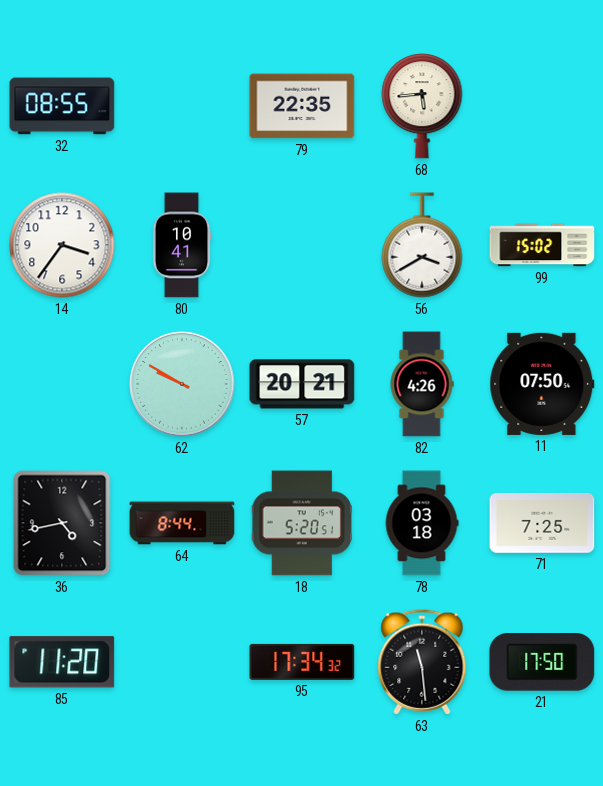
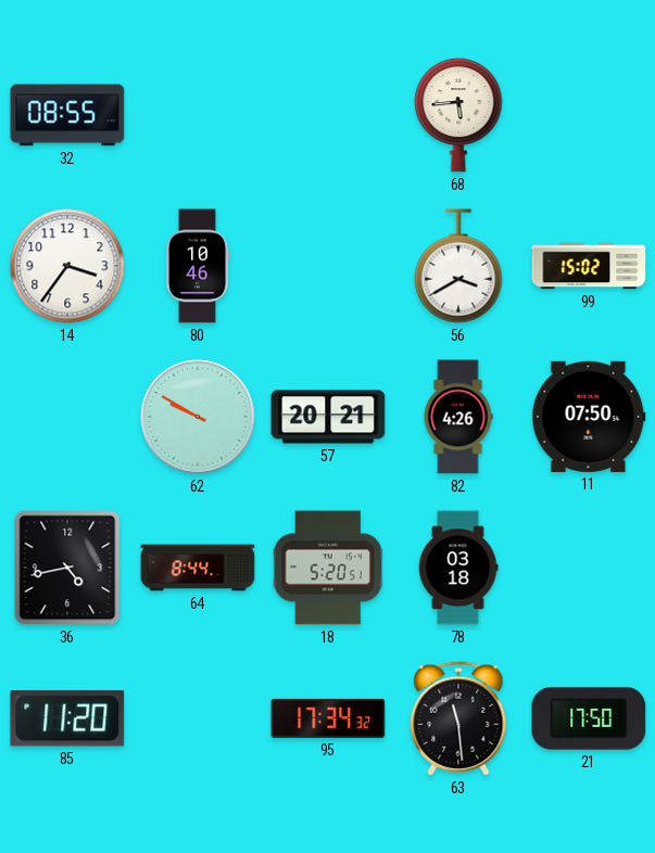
79: 22:35 -> none (302, 106)
80: 10:41 -> 10:46 (198, 266)
71: 7:25 -> none (542, 524)
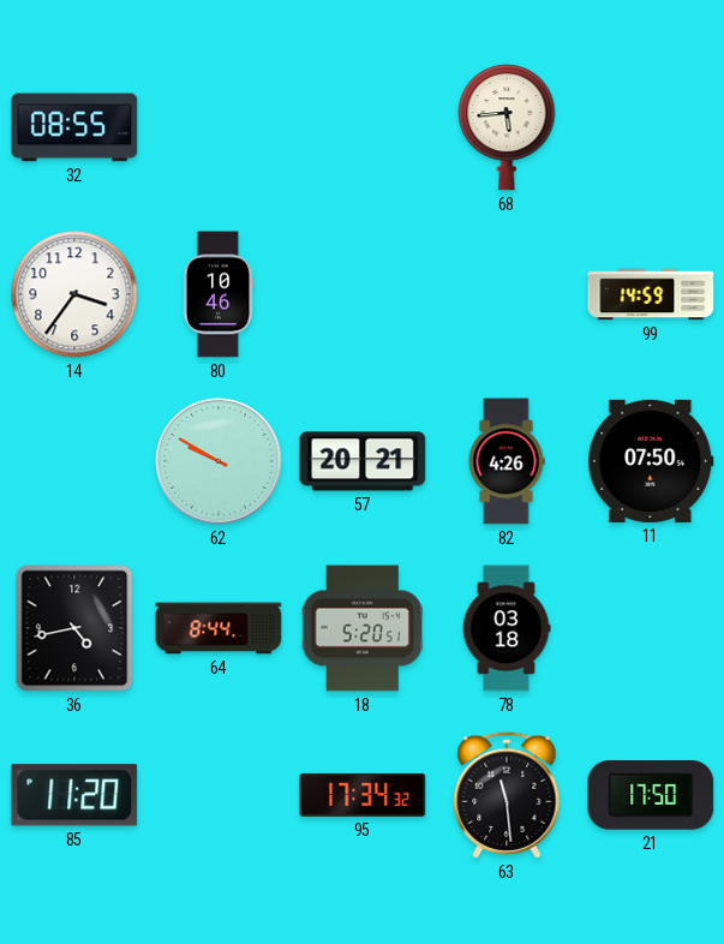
56: 3:40 -> none (458, 266)
99: 15:02 -> 14:59 (651, 294)
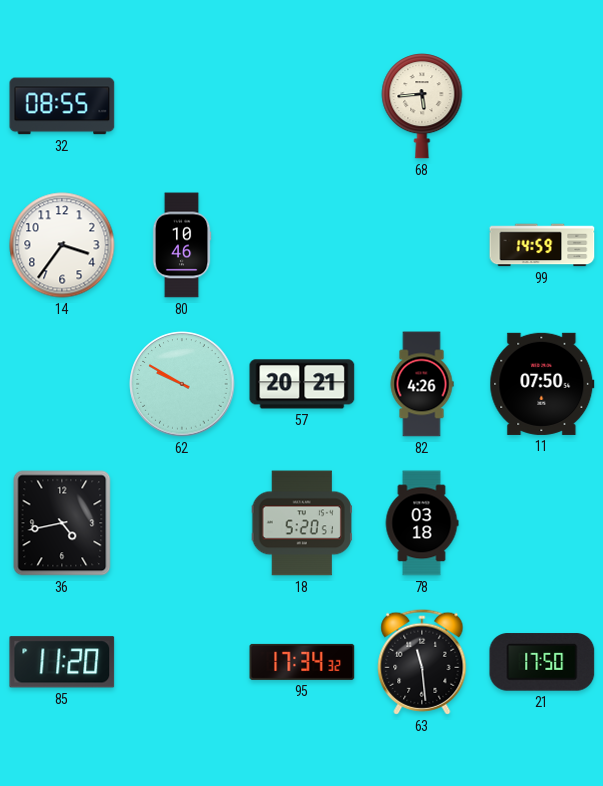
64: 8:44 -> none (219, 628)
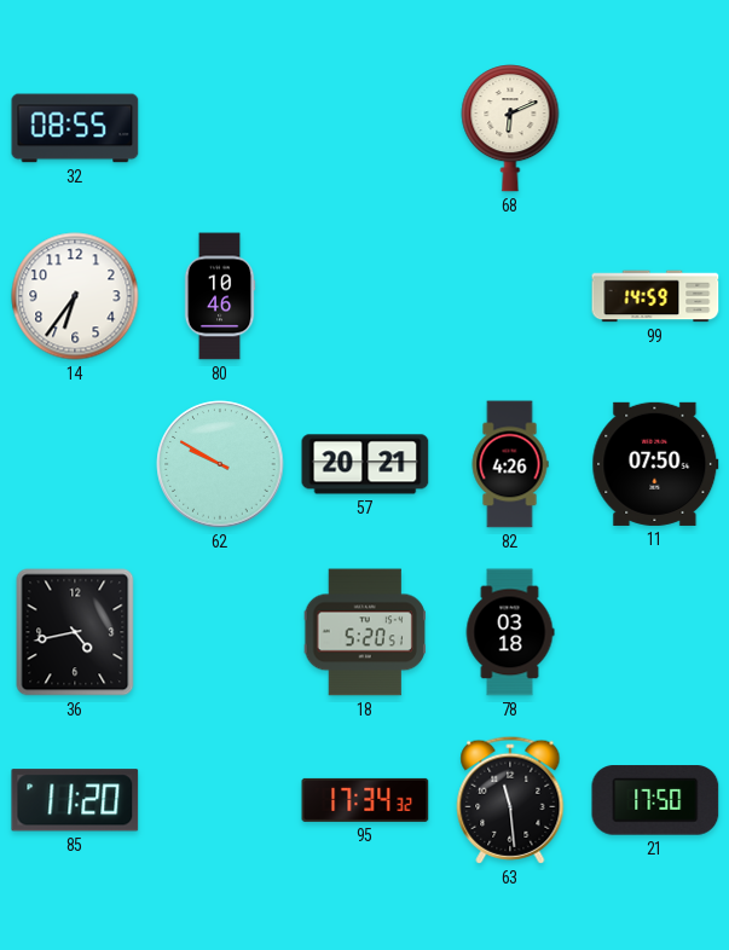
68: 5:44 -> 6:11 (510, 128)
14: 3:36 -> 6:36 (75, 296)
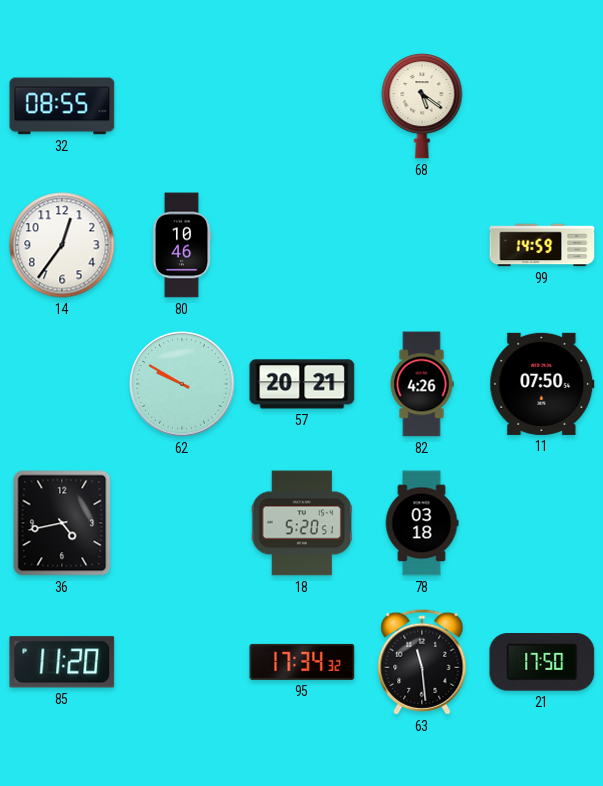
68: 6:11 -> 5:21 (422, 106)
14: 6:36 -> 12:36 (62, 245)
